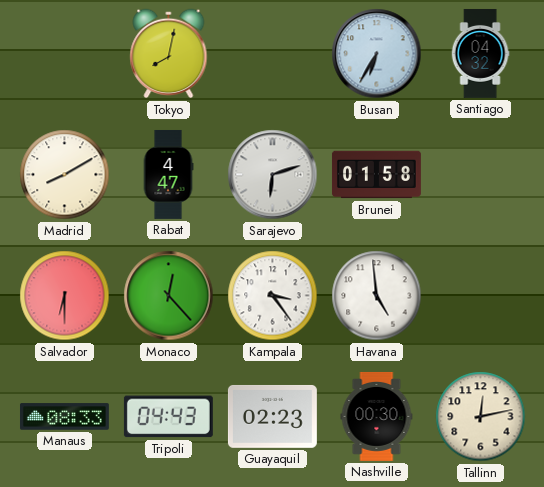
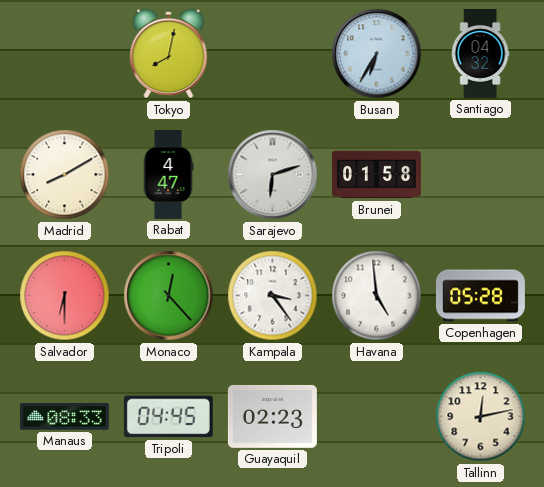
Copenhagen: none -> 05:28 (480, 296)
Tripoli: 04:43 -> 04:45 (168, 417)
Nashville: 00:30 -> none (377, 416)
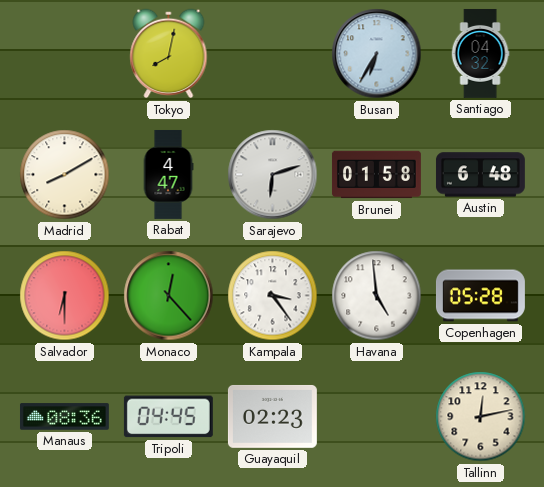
Austin: none -> 6:48 (480, 175)
Manaus: 08:33 -> 08:36 (64, 417)
